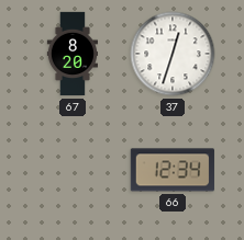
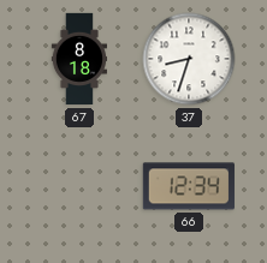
67: 8:20 -> 8:18 (78, 59)
37: 12:33 -> 8:33 (189, 59)
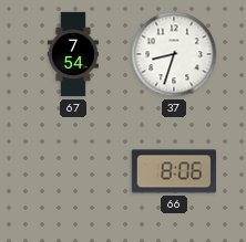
67: 8:18 -> 7:54 (72, 54)
66: 12:34 -> 8:06 (174, 171)
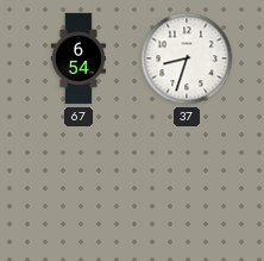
67: 7:54 -> 6:54 (77, 58)
66: 8:06 -> none (174, 171)
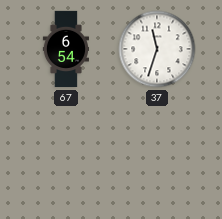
37: 8:33 -> 11:33 (157, 49)
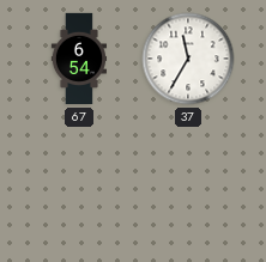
37: 11:33 -> 11:35 (188, 59)
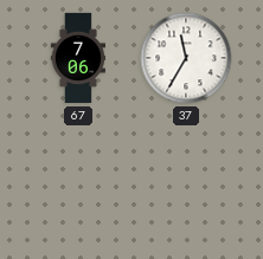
67: 6:54 -> 7:06 (77, 58)
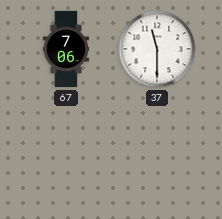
37: 11:35 -> 11:30 (157, 49)
